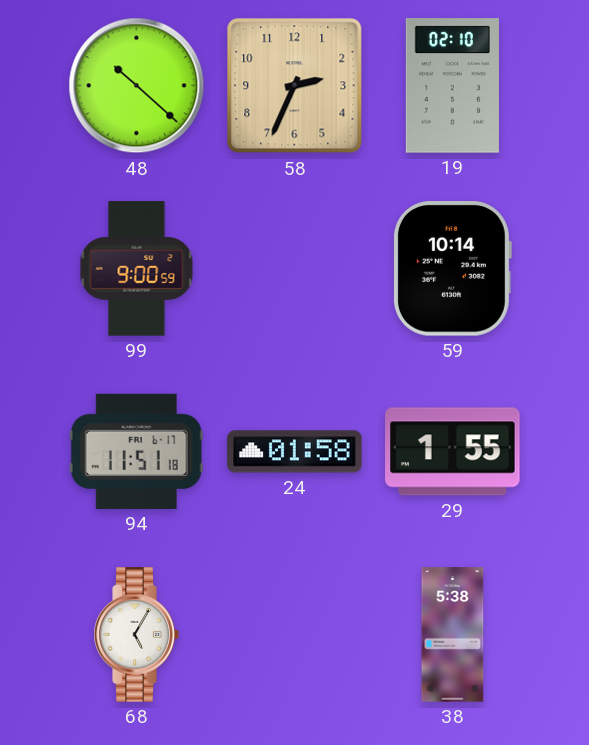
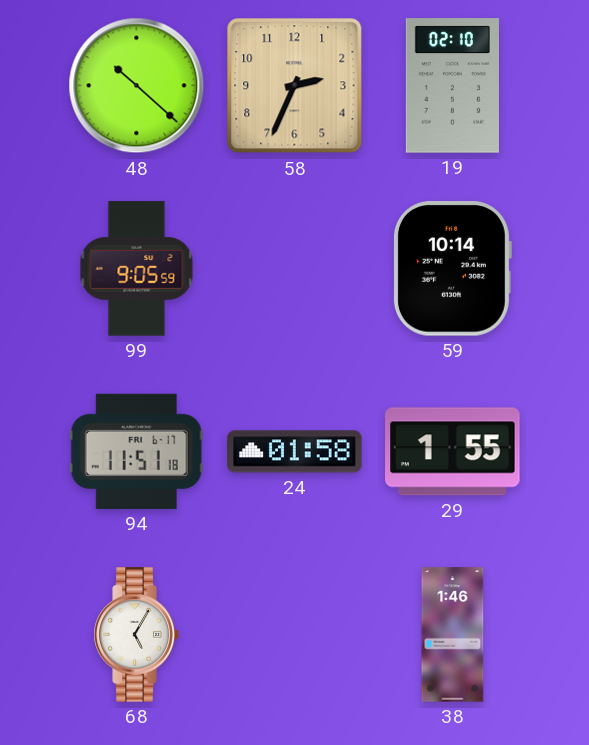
99: 9:00 -> 9:05 (137, 269)
38: 5:38 -> 1:46 (453, 635)
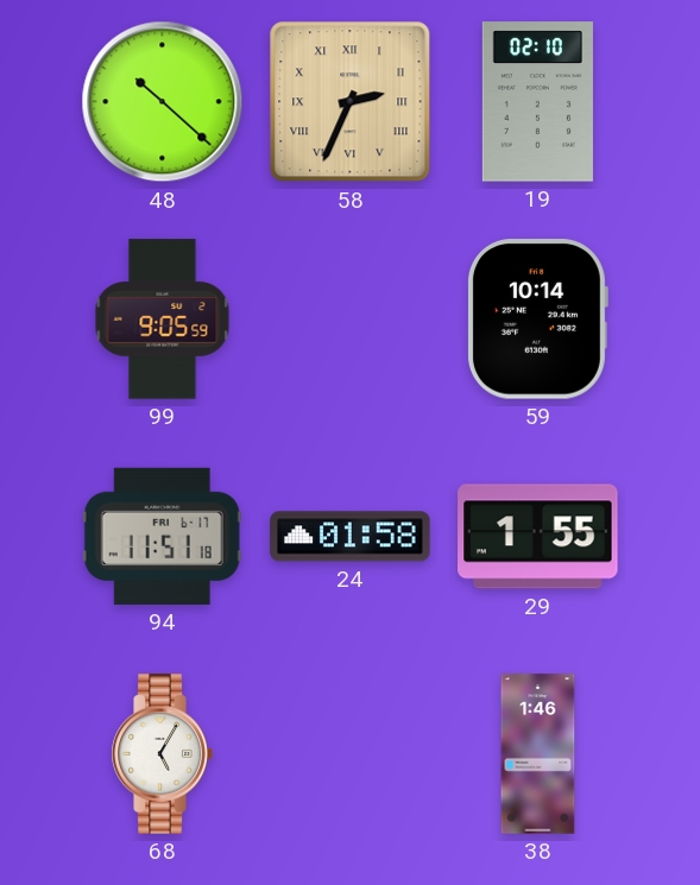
58 numerals: Arabic -> Roman (351, 102)
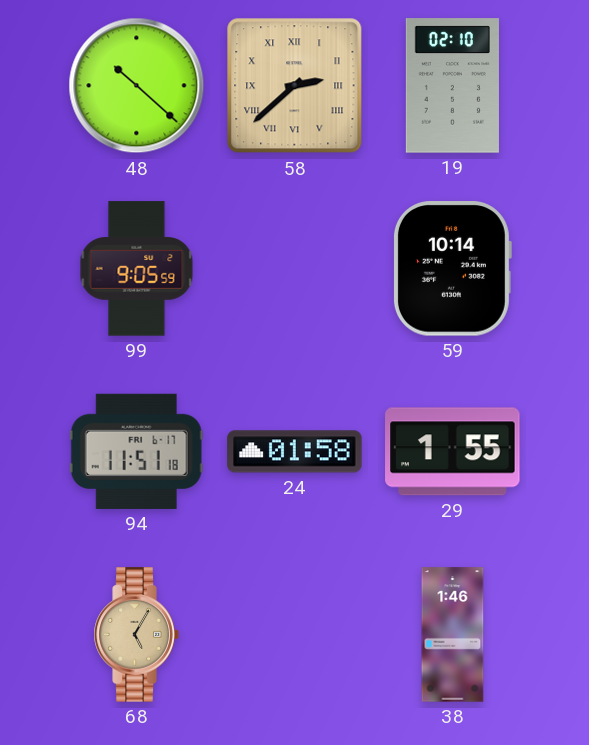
58: 2:34 -> 2:38 (295, 86)
68 dial: white -> champagne (136, 635)
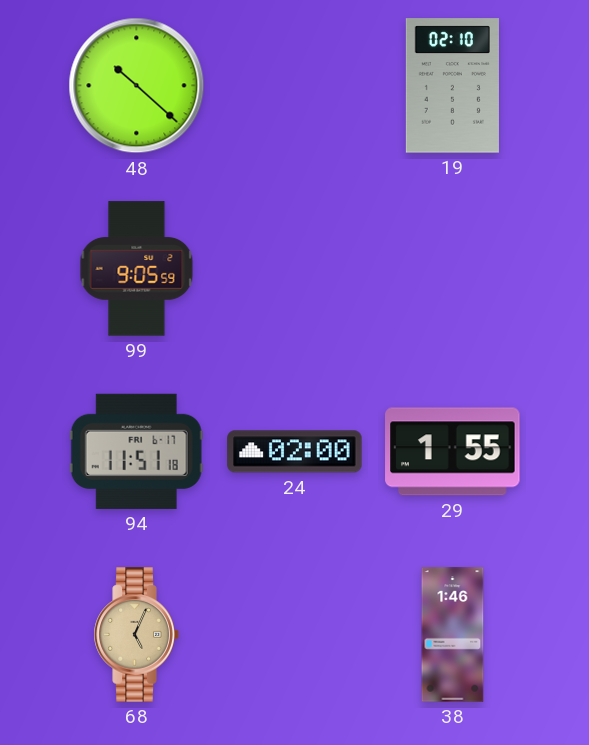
58: 2:38 -> none (295, 86)
59: 10:14 -> none (452, 269)
24: 01:58 -> 02:00 (295, 452)
68: 5:05 -> 5:04 (136, 635)
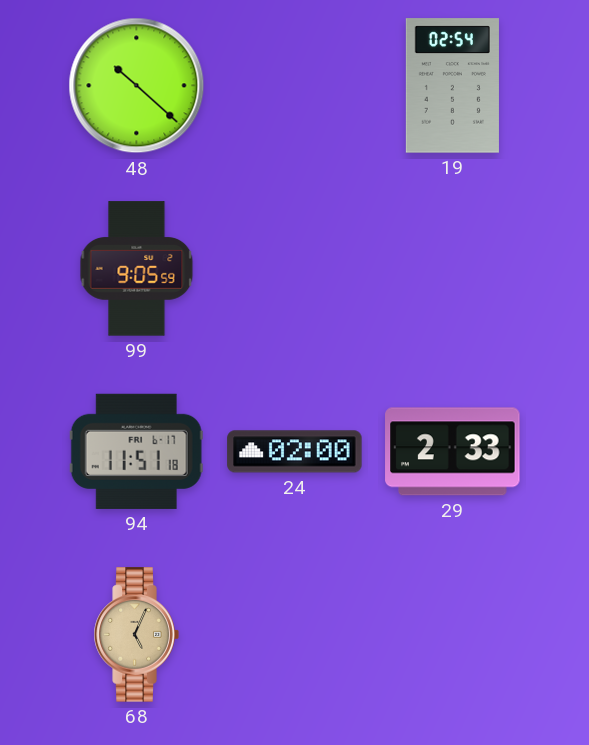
19: 02:10 -> 02:54 (452, 86)
29: 1:55 -> 2:33 (453, 452)
38: 1:46 -> none (453, 635)
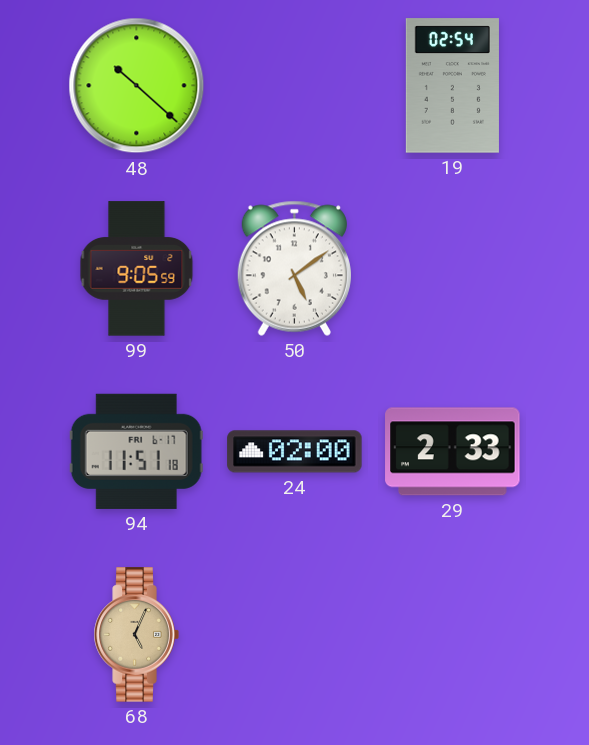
50: none -> 5:09 (294, 268)
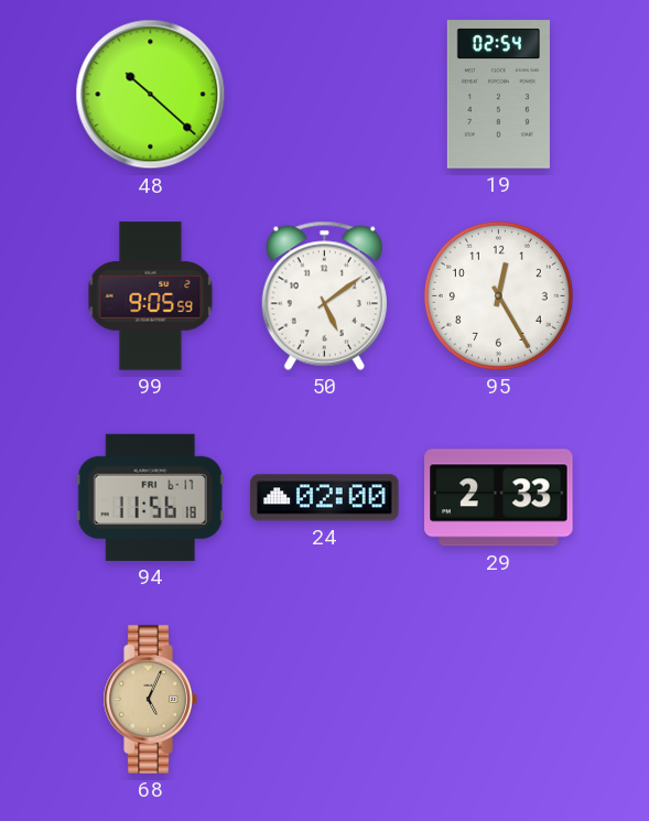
95: none -> 12:25 (498, 295)
94: 11:51 -> 11:56 (150, 497)
